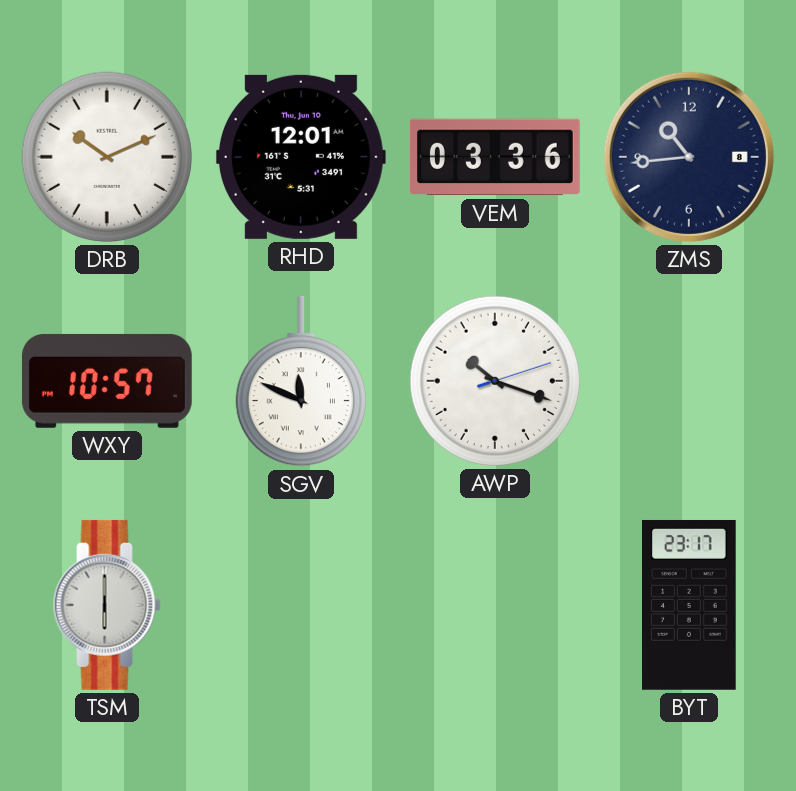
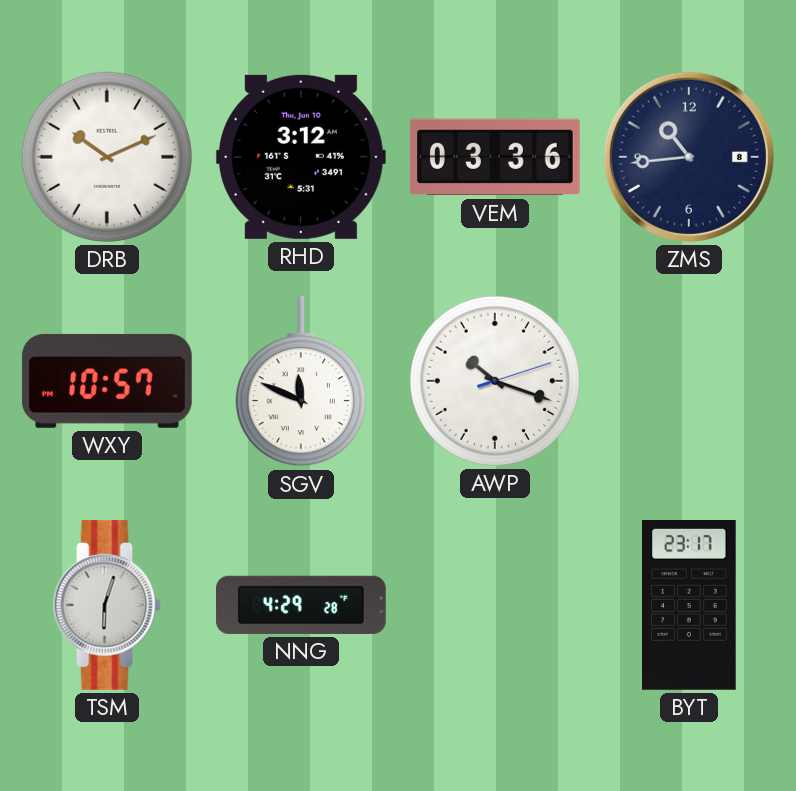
RHD: 12:01 -> 3:12 (301, 157)
TSM: 6:00 -> 6:03 (107, 605)
NNG: none -> 4:29 (301, 605)
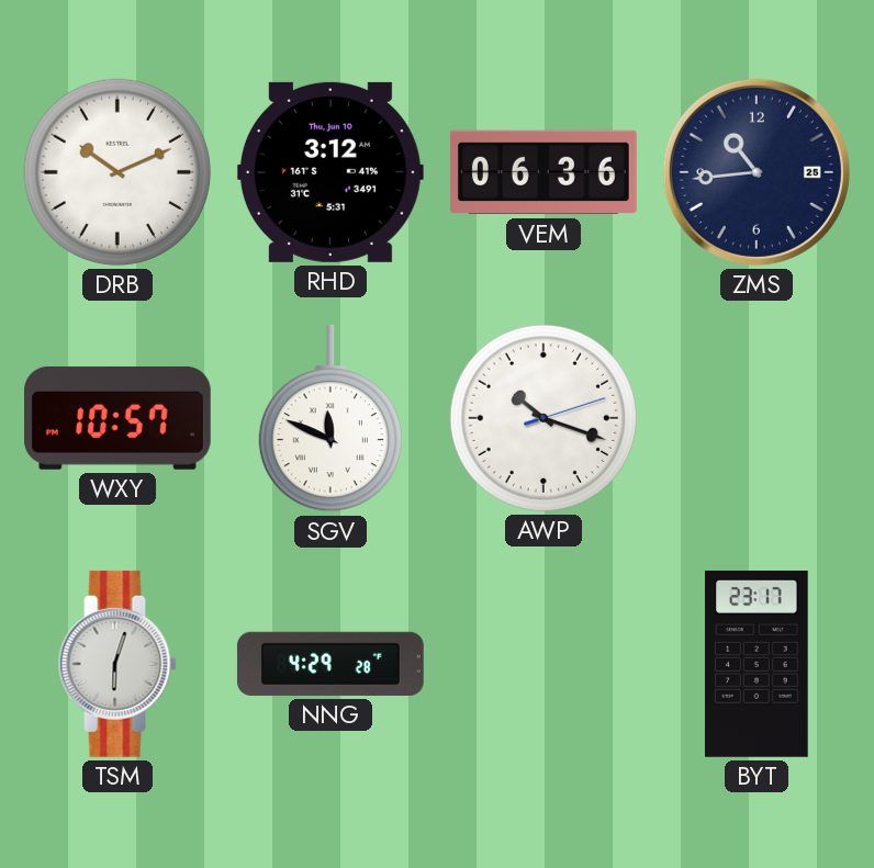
VEM: 03:36 -> 06:36 (544, 172)
ZMS date: 8 -> 25 (757, 172)
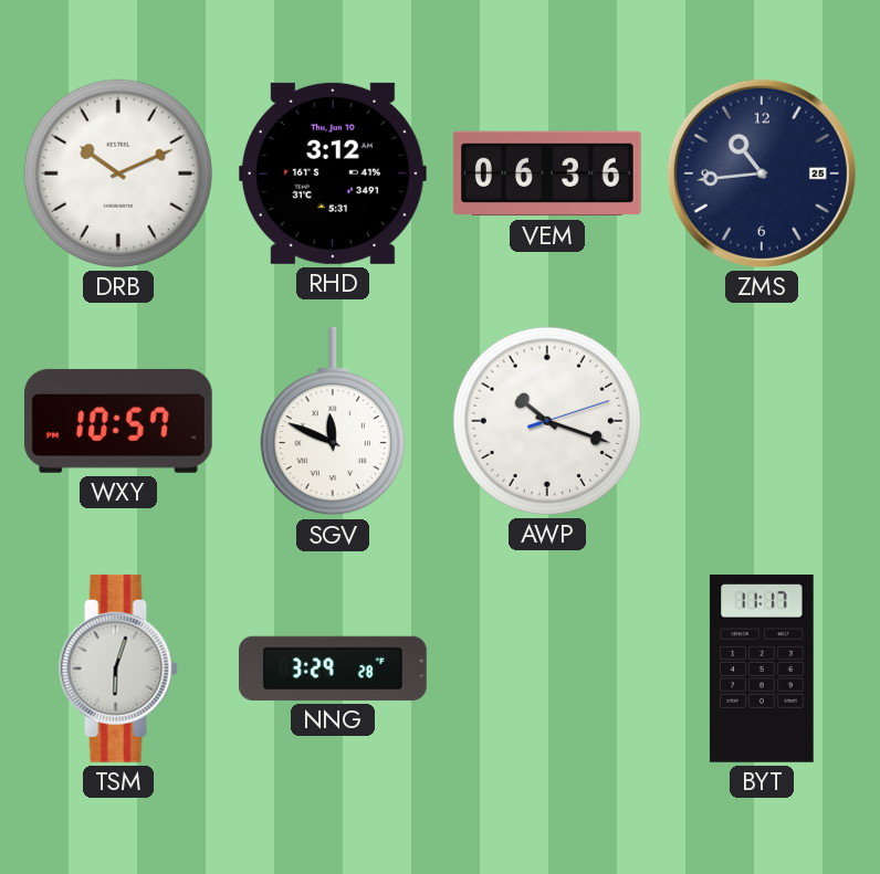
NNG: 4:29 -> 3:29 (333, 668)
BYT: 23:17 -> 11:17 (763, 668)
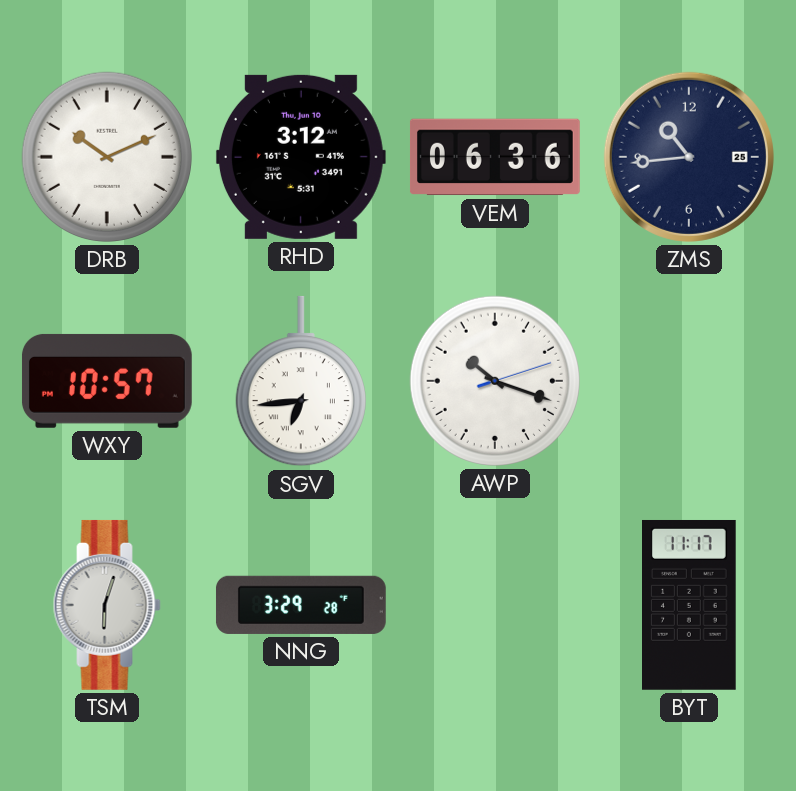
SGV: 11:49 -> 6:44 (301, 381)
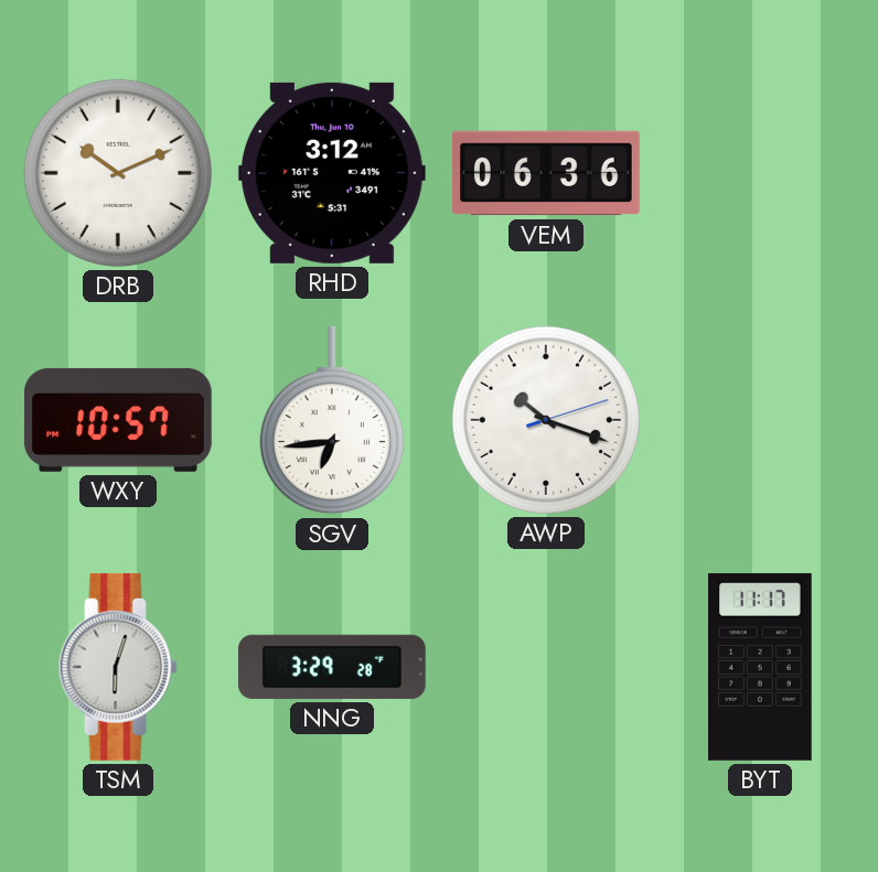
ZMS: 10:44 -> none (689, 157)
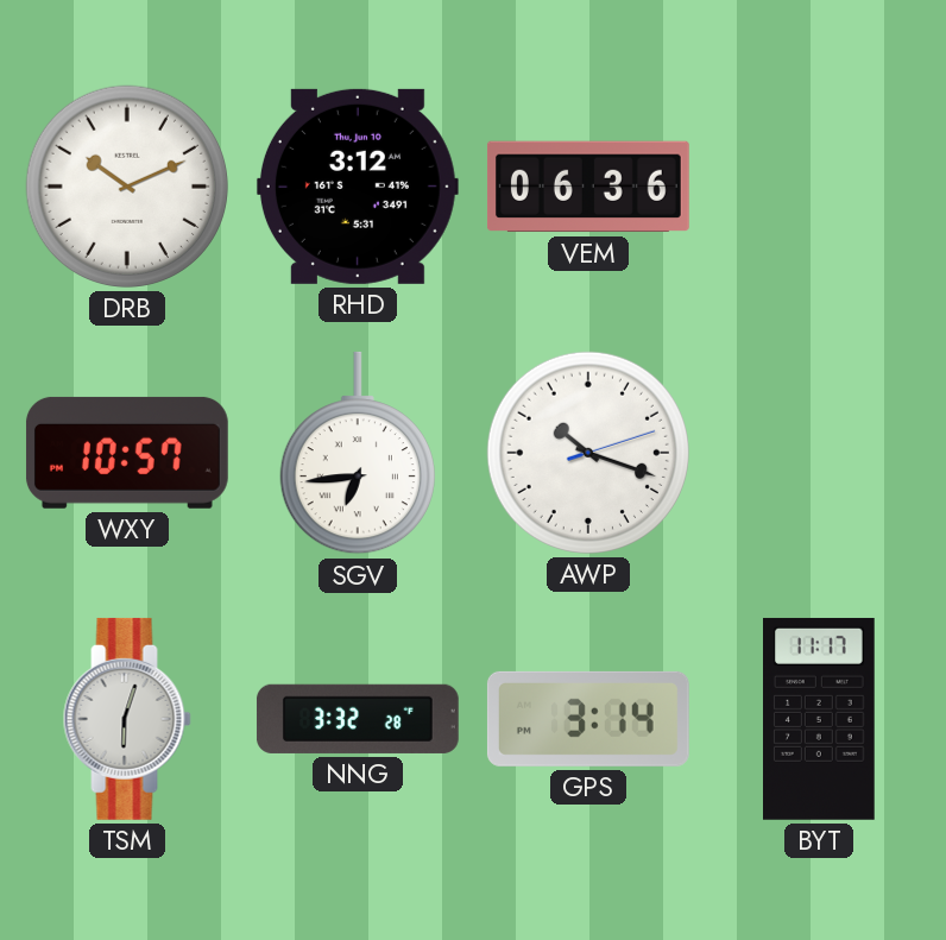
NNG: 3:29 -> 3:32 (358, 719)
GPS: none -> 3:14 (588, 719)
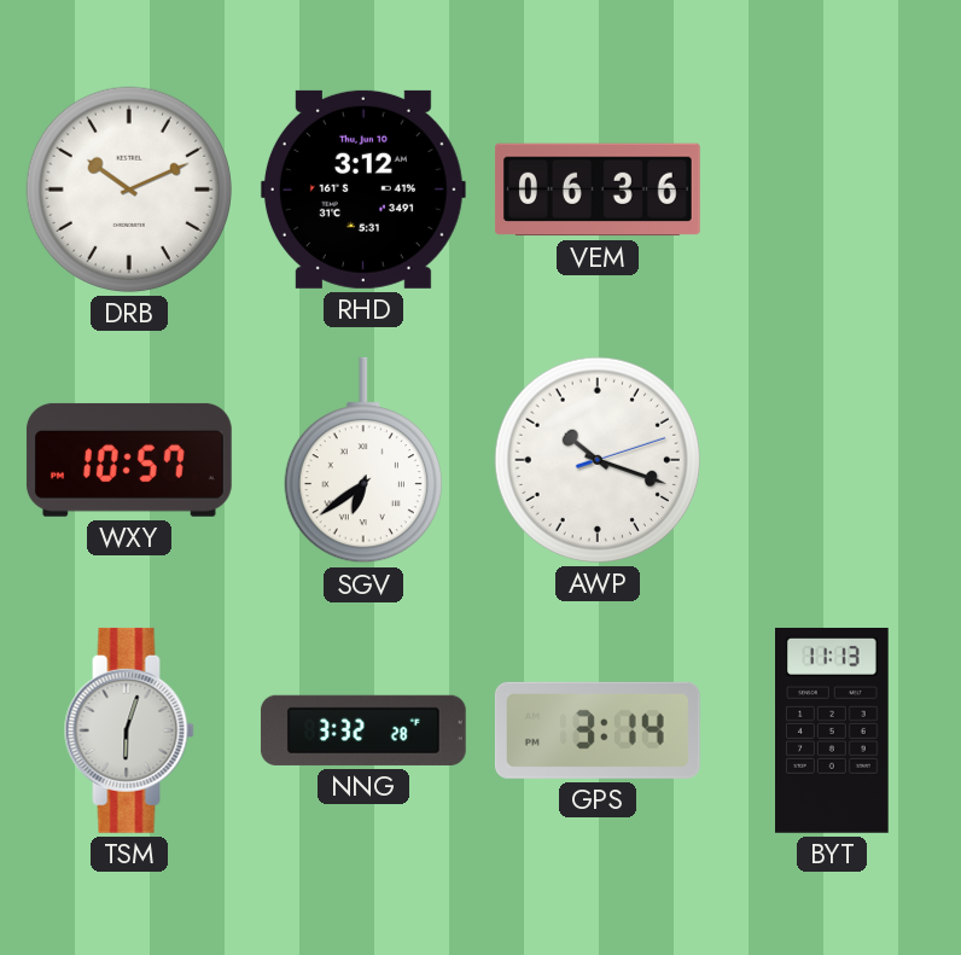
SGV: 6:44 -> 6:39 (363, 460)
BYT: 11:17 -> 11:13 (833, 730)
